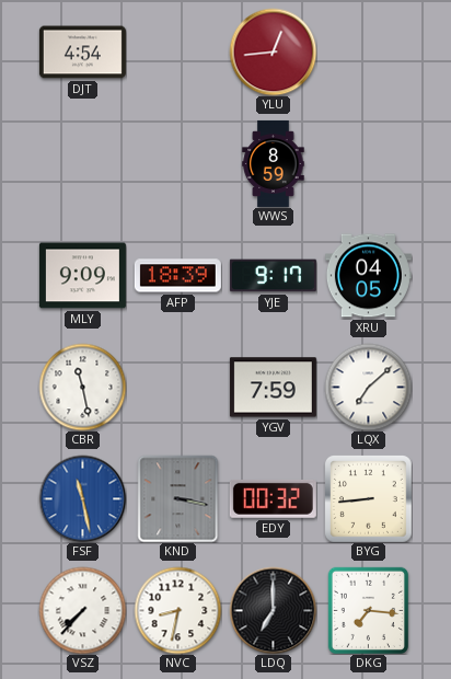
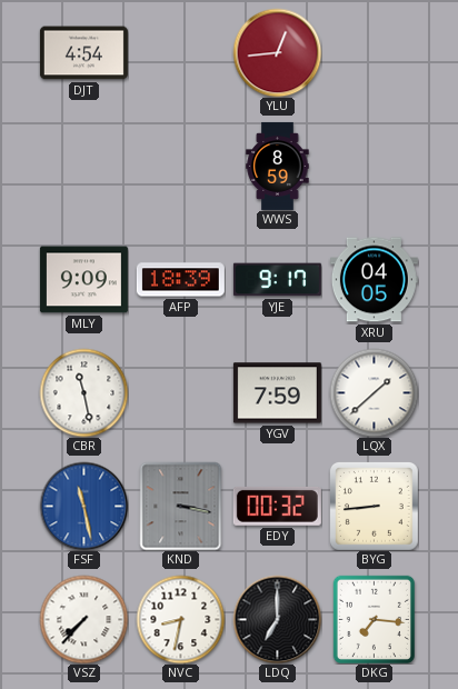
LQX: 7:08 -> 1:38 (374, 392)
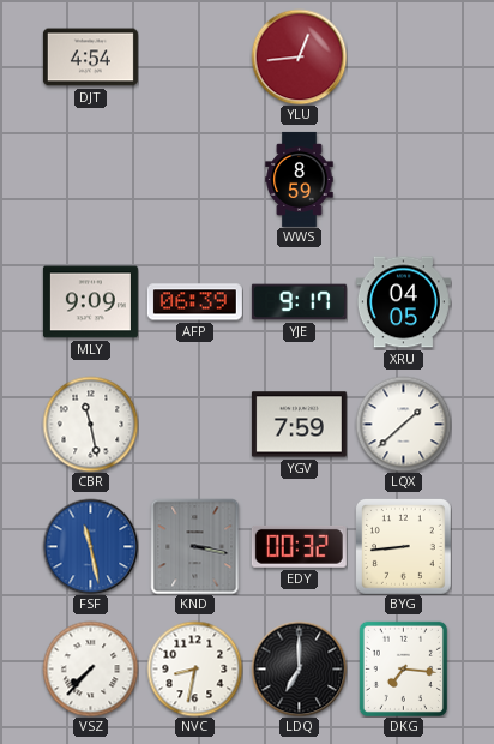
AFP: 18:39 -> 06:39 (194, 302)
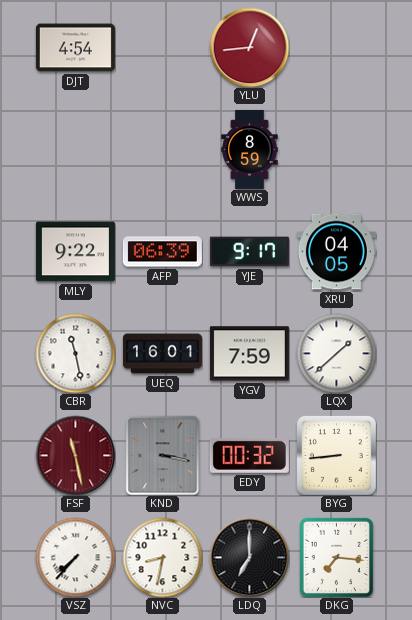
MLY: 9:09 -> 9:22 (75, 252)
UEQ: none -> 16:01 (162, 354)
FSF dial: blue -> burgundy (75, 455)
